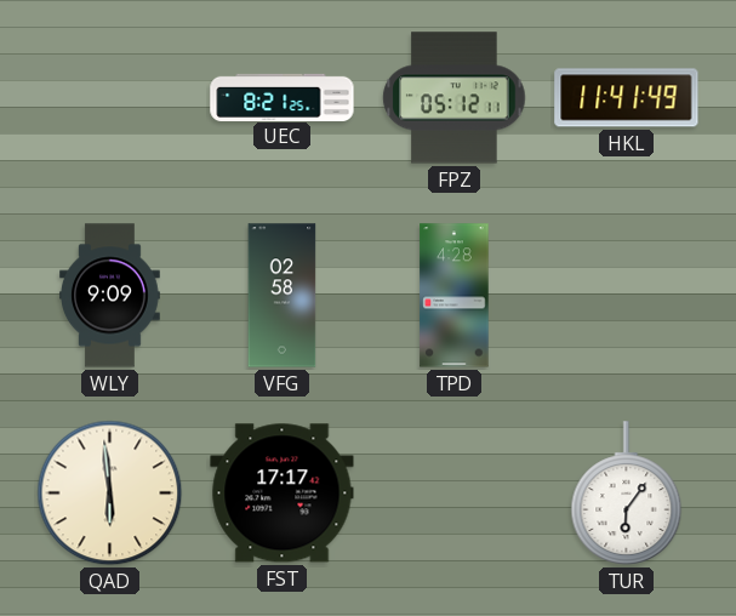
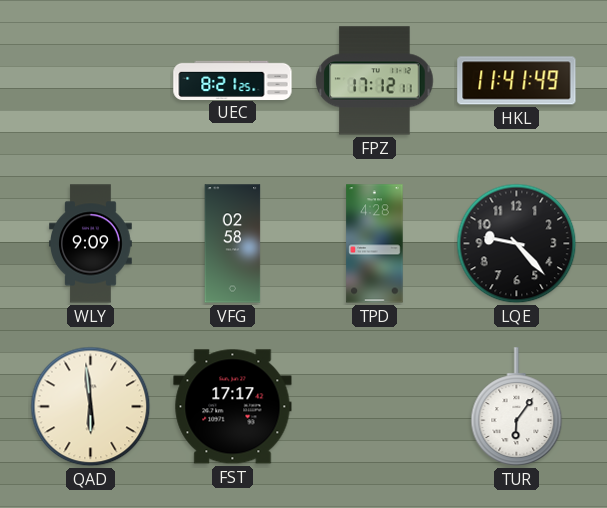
FPZ: 05:12 -> 17:12 (375, 81)
LQE: none -> 9:23 (517, 244)
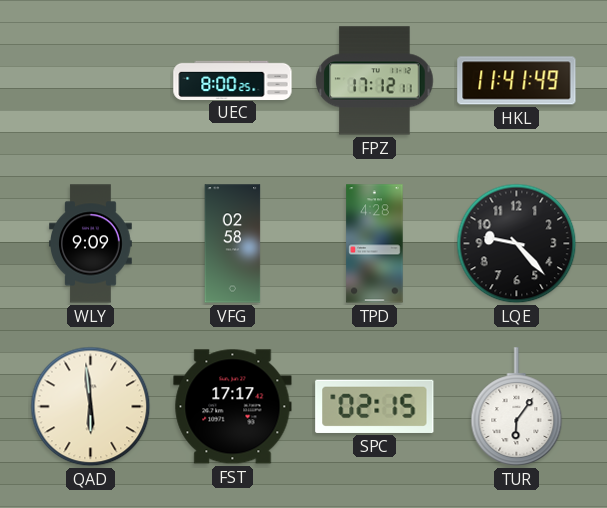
UEC: 8:21 -> 8:00 (233, 80)
SPC: none -> 02:15 (375, 406)
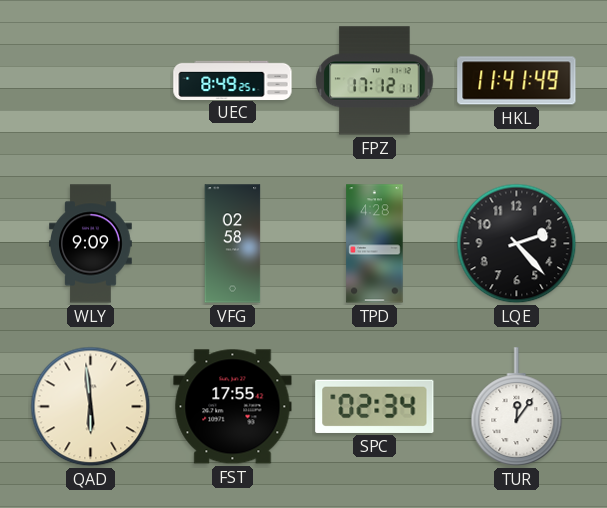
UEC: 8:00 -> 8:49 (233, 80)
LQE: 9:23 -> 2:23 (517, 244)
FST: 17:17 -> 17:55 (233, 407)
SPC: 02:15 -> 02:34 (375, 406)
TUR: 6:06 -> 12:06 (517, 407)
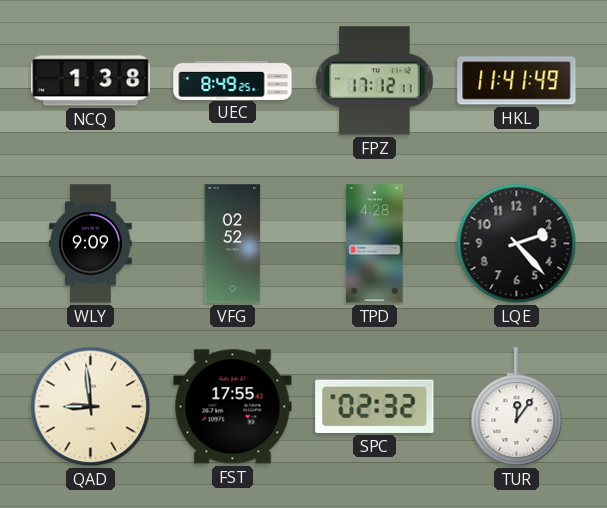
NCQ: none -> 1:38 (91, 81)
VFG: 02:58 -> 02:52 (233, 244)
QAD: 5:59 -> 8:59 (91, 407)
SPC: 02:34 -> 02:32 (375, 406)
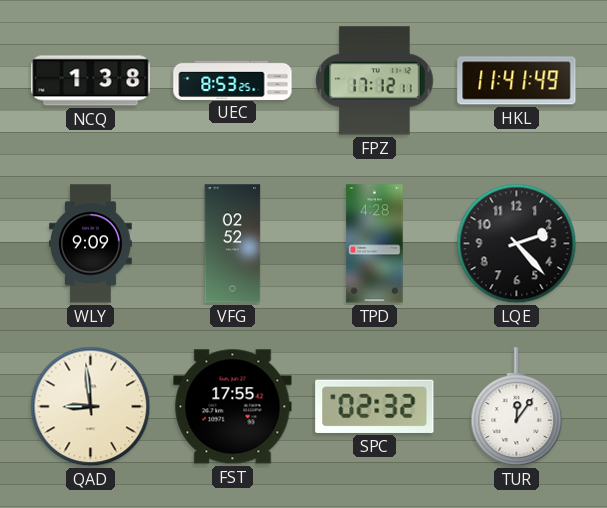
UEC: 8:49 -> 8:53 (233, 80)
